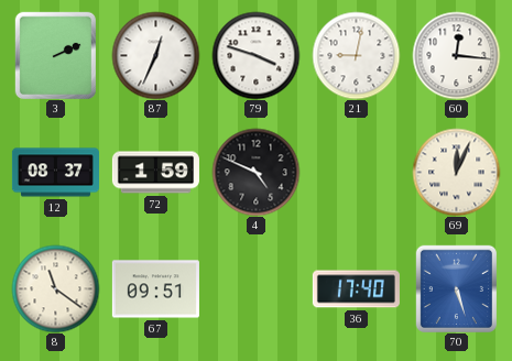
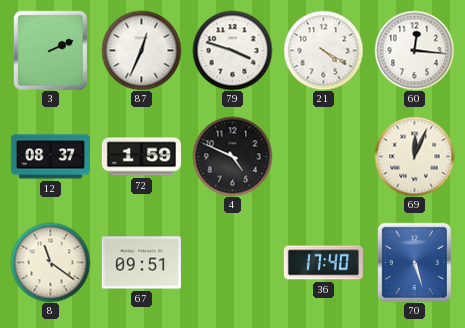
21: 9:02 -> 4:20 (323, 50)
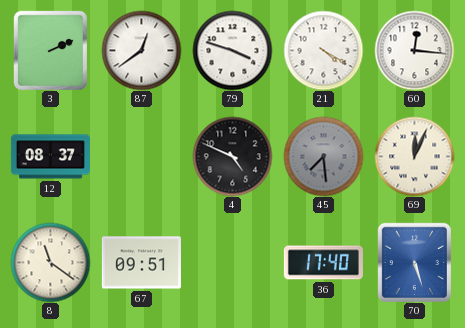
87: 12:34 -> 12:39 (141, 50)
72: 1:59 -> none (141, 157)
45: none -> 7:29 (323, 156)
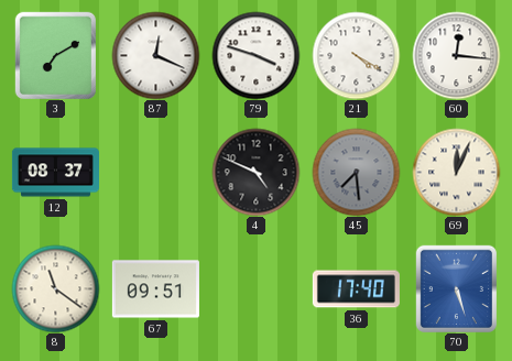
3: 2:11 -> 7:10 (55, 55)
87: 12:39 -> 12:19 (155, 55)
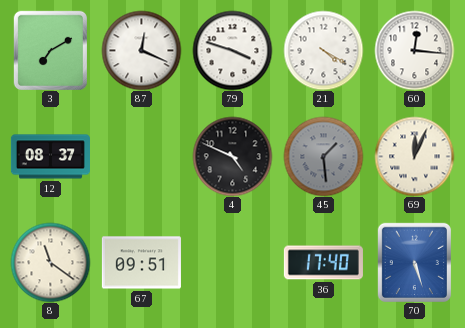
45: 7:29 -> 1:29 (323, 156)
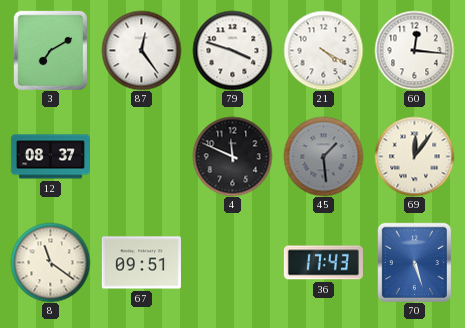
87: 12:19 -> 12:24 (141, 50)
4: 4:49 -> 11:49 (232, 156)
69: 12:04 -> 12:06 (414, 156)
36: 17:40 -> 17:43 (323, 263)
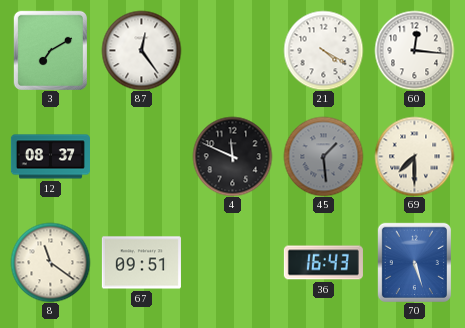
79: 3:48 -> none (232, 50)
69: 12:06 -> 7:30 (414, 156)
36: 17:43 -> 16:43 (323, 263)
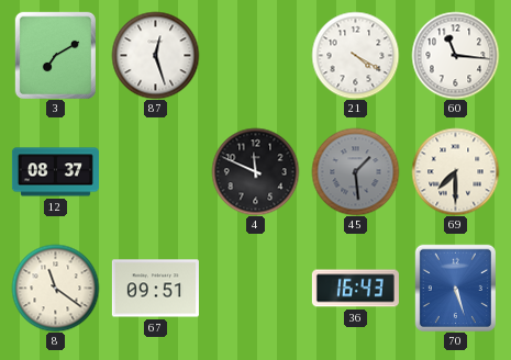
87: 12:24 -> 12:27 (155, 55)
60: 12:16 -> 11:16 (455, 55)
